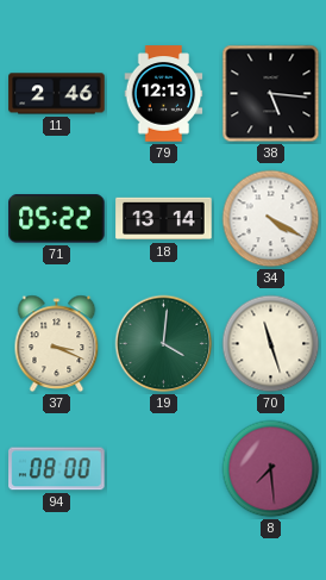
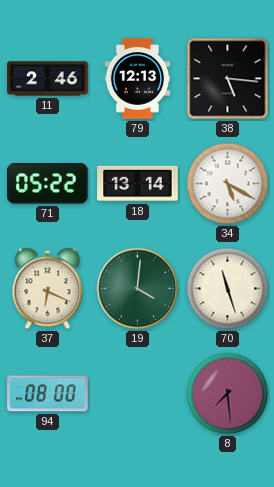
34: 4:20 -> 5:20 (228, 184)
37: 3:19 -> 6:19 (48, 289)
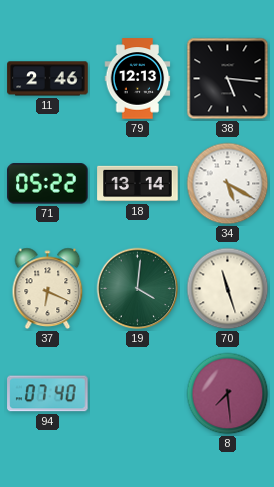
94: 08:00 -> 07:40 (48, 394)
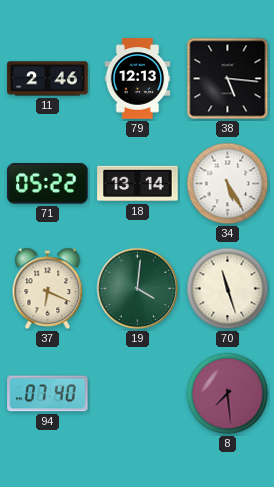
34: 5:20 -> 5:25 (228, 184)
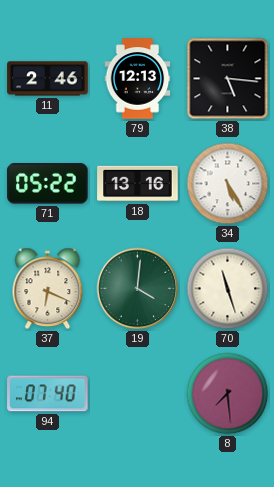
18: 13:14 -> 13:16 (138, 184)
